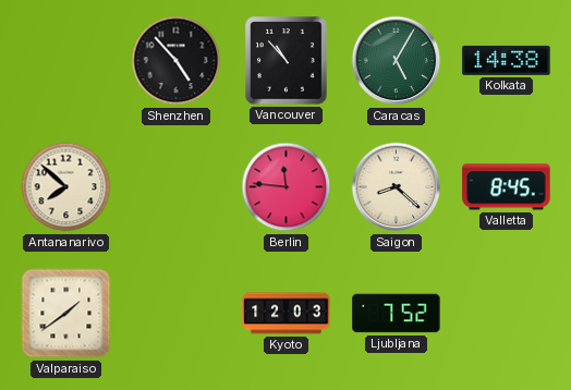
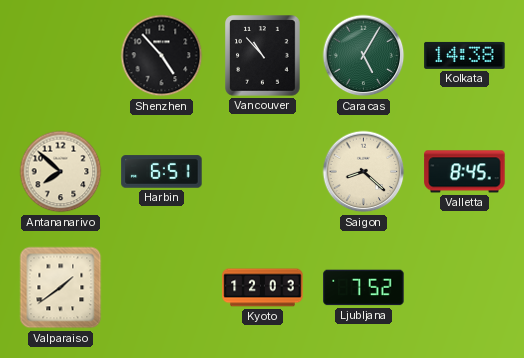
Harbin: none -> 6:51 (162, 172)
Berlin: 11:46 -> none (287, 187)
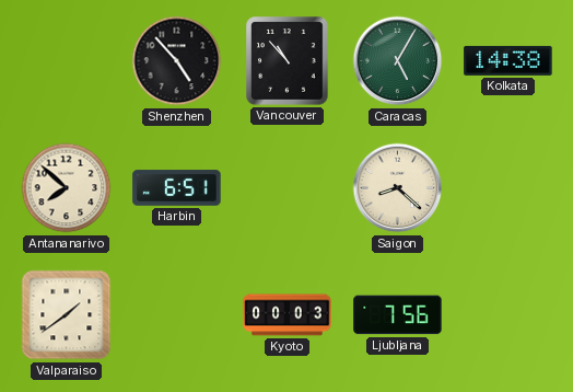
Valletta: 8:45 -> none (465, 172)
Kyoto: 12:03 -> 00:03 (288, 315)
Ljubljana: 7:52 -> 7:56 (398, 315)
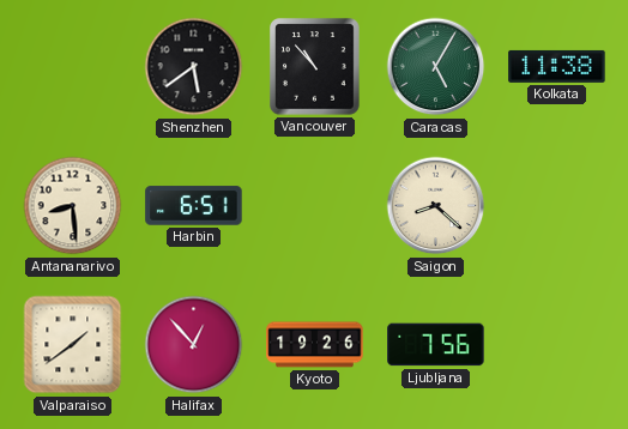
Shenzhen: 4:53 -> 5:39 (194, 67)
Kolkata: 14:38 -> 11:38 (557, 66)
Antananarivo: 7:52 -> 8:29 (73, 206)
Halifax: none -> 12:53 (194, 345)
Kyoto: 00:03 -> 19:26 (315, 345)
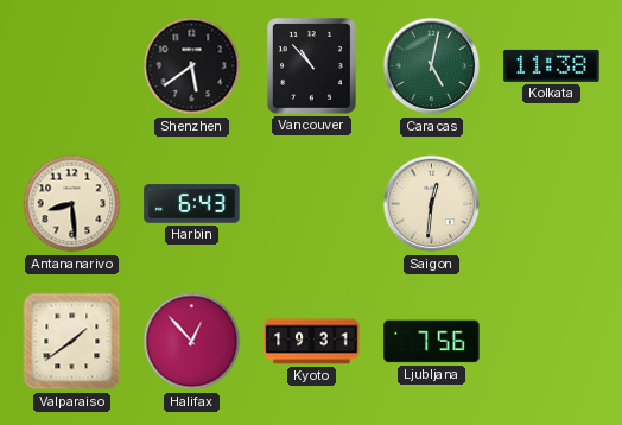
Caracas: 5:05 -> 5:02 (432, 66)
Harbin: 6:51 -> 6:43 (192, 204)
Saigon: 8:22 -> 12:31 (432, 204)
Kyoto: 19:26 -> 19:31 (312, 342)
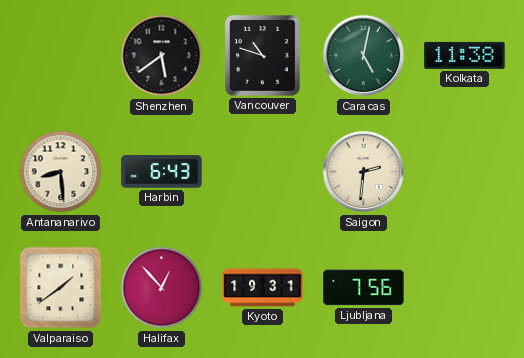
Vancouver: 10:53 -> 10:48 (263, 56)
Saigon: 12:31 -> 2:31 (364, 172)
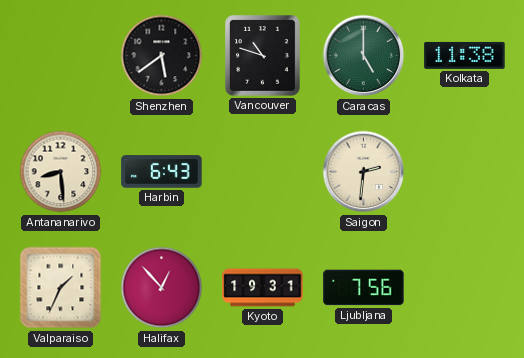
Caracas: 5:02 -> 5:00 (364, 56)
Valparaiso: 1:39 -> 1:34 (61, 288)
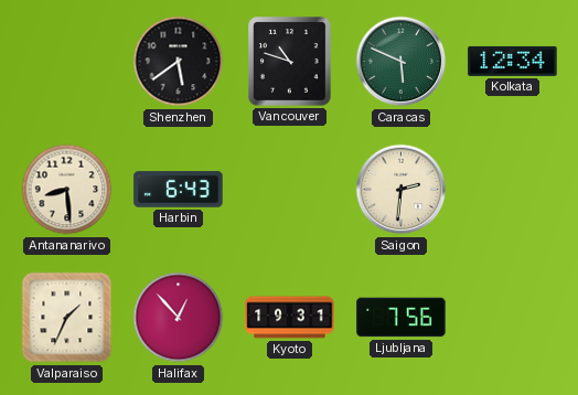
Caracas: 5:00 -> 5:49 (402, 62)
Kolkata: 11:38 -> 12:34 (513, 61)
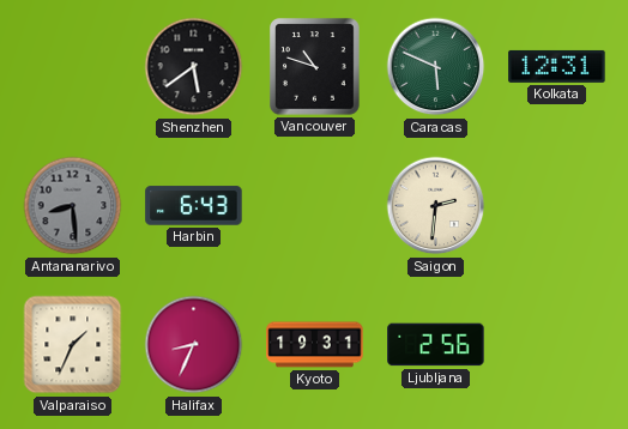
Kolkata: 12:34 -> 12:31 (557, 66)
Antananarivo dial: cream -> grey (73, 206)
Halifax: 12:53 -> 8:34 (194, 345)
Ljubljana: 7:56 -> 2:56 (436, 345)
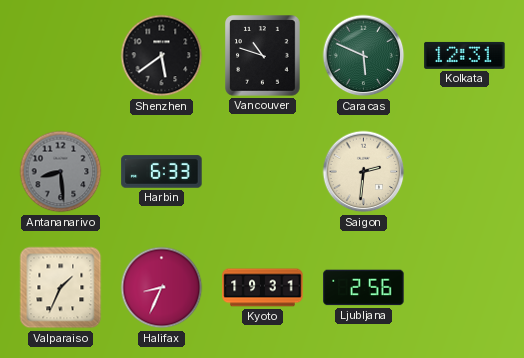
Harbin: 6:43 -> 6:33 (162, 172)
